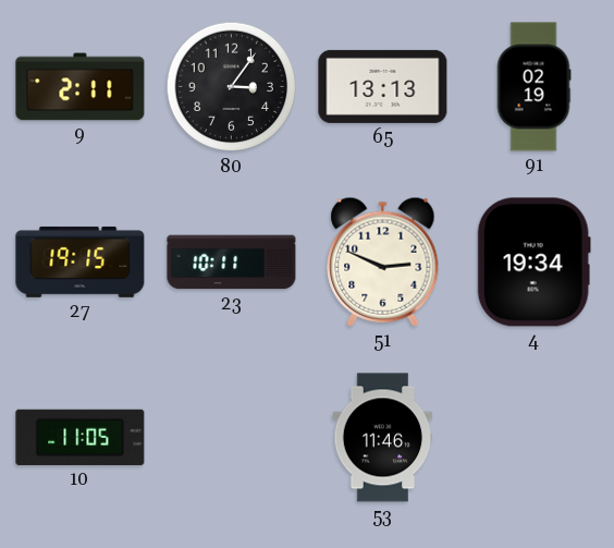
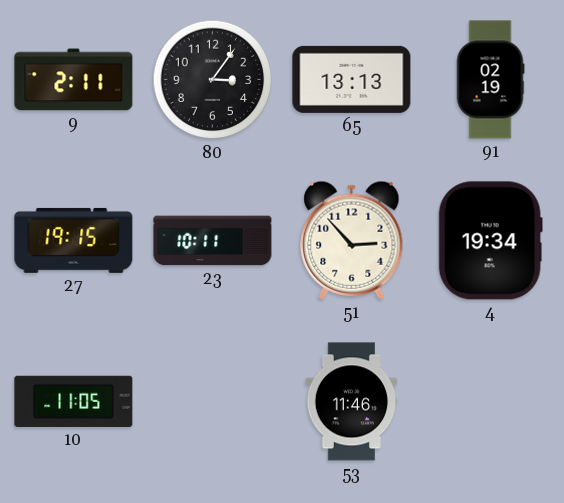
51: 2:49 -> 2:53 (352, 240)
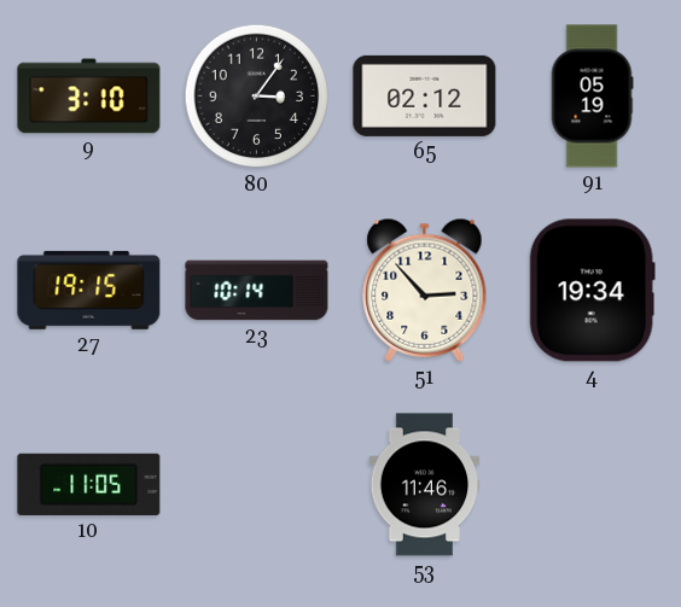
9: 2:11 -> 3:10 (89, 97)
65: 13:13 -> 02:12 (425, 95)
91: 02:19 -> 05:19 (592, 97)
23: 10:11 -> 10:14 (257, 291)
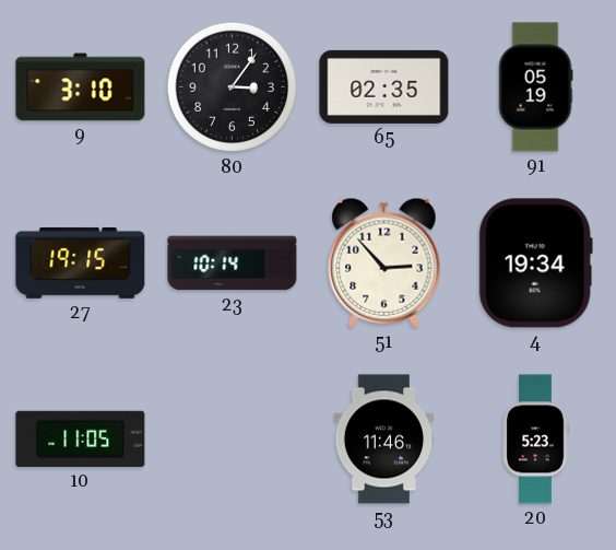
65: 02:12 -> 02:35 (384, 86)
20: none -> 5:23 (535, 440)
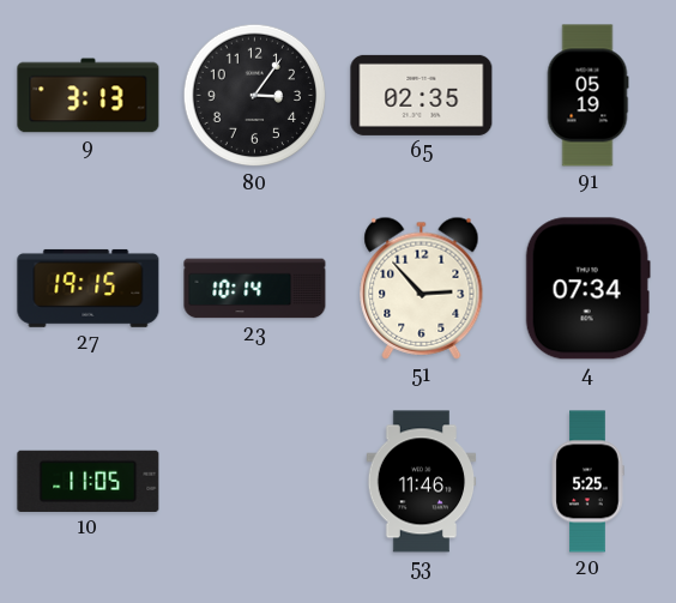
9: 3:10 -> 3:13 (89, 96)
4: 19:34 -> 07:34 (587, 289)
20: 5:23 -> 5:25 (587, 482)
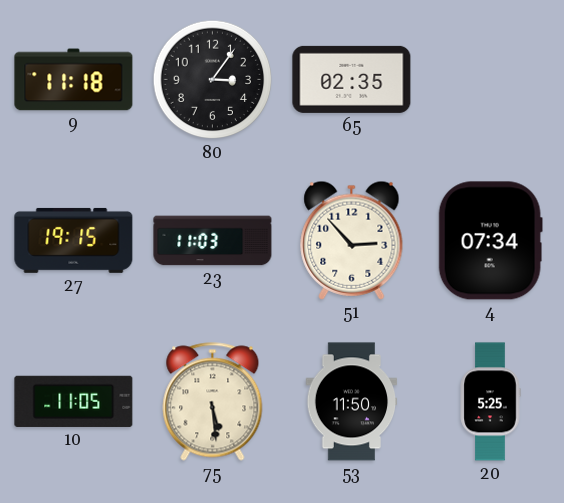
9: 3:13 -> 11:18 (74, 80)
91: 05:19 -> none (587, 96)
23: 10:14 -> 11:03 (213, 241)
75: none -> 5:29 (213, 402)
53: 11:46 -> 11:50 (352, 402)
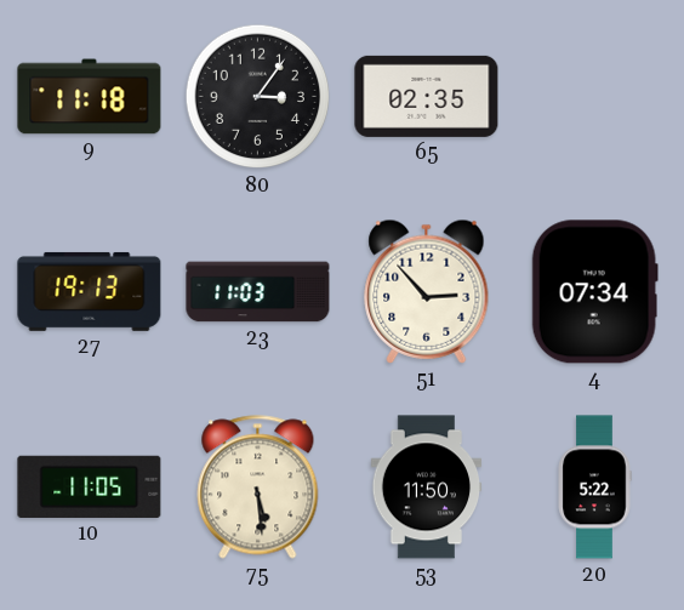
27: 19:15 -> 19:13 (90, 291)
20: 5:25 -> 5:22 (594, 488)
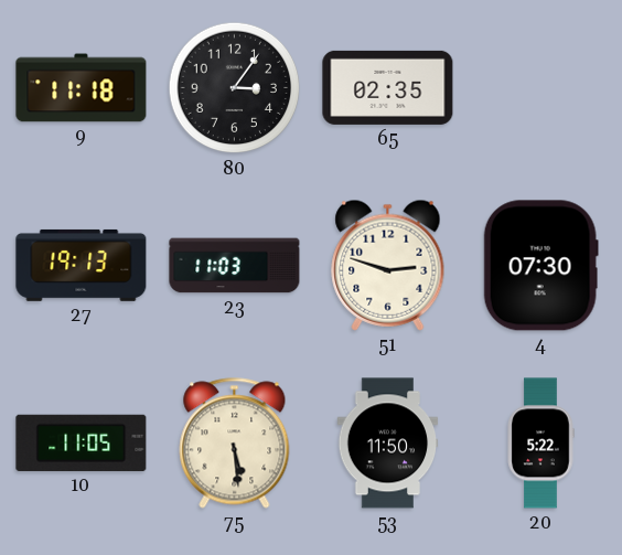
51: 2:53 -> 2:48 (388, 265)
4: 07:34 -> 07:30 (540, 266)
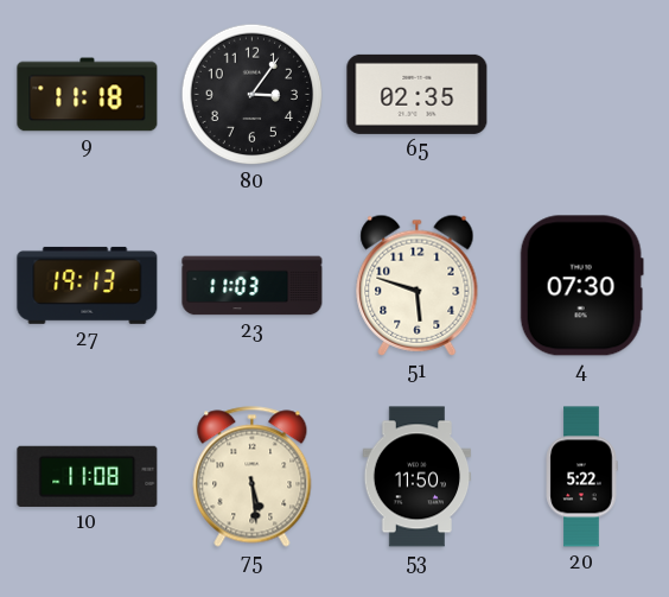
51: 2:48 -> 5:48 (418, 285)
10: 11:05 -> 11:08 (88, 476)
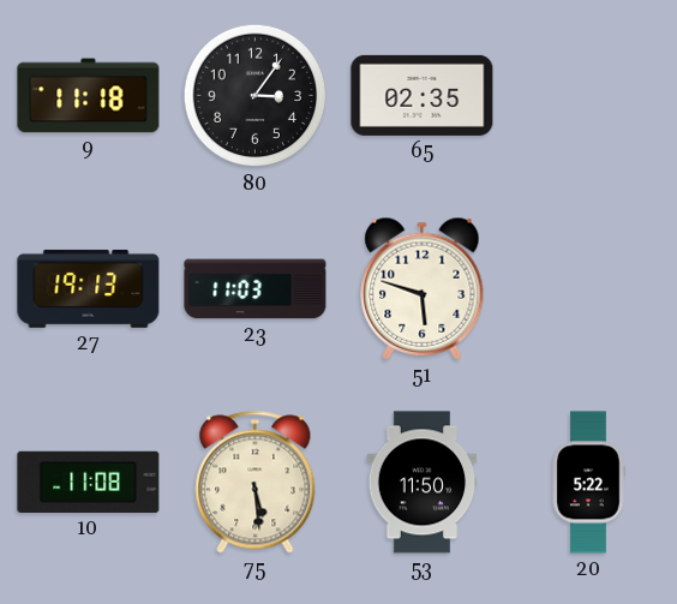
4: 07:30 -> none (581, 286)
